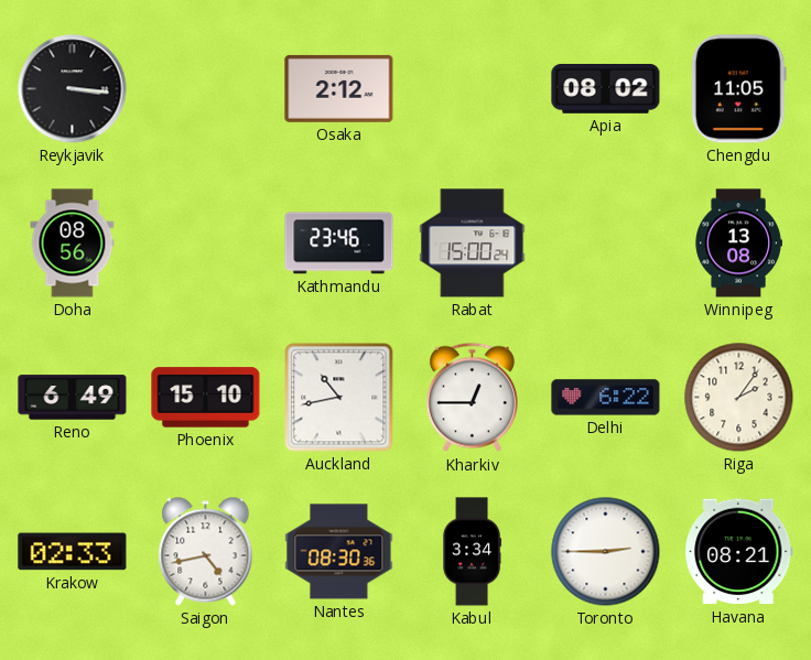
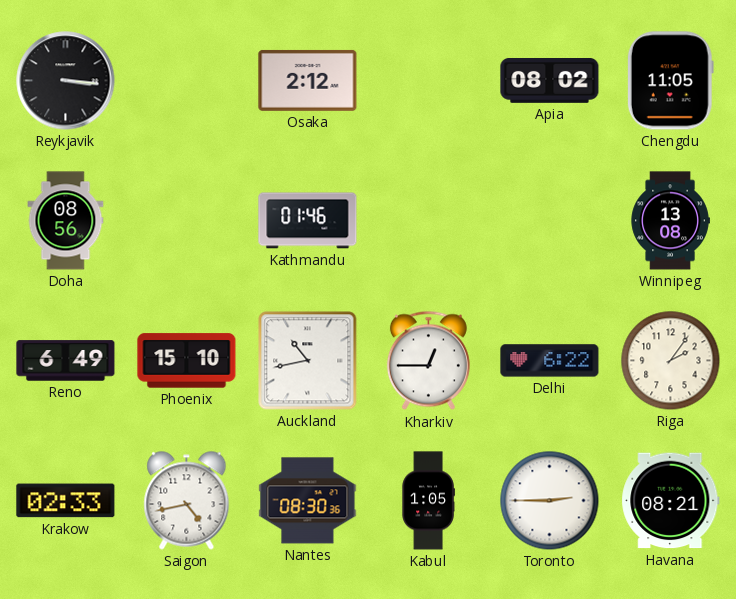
Kathmandu: 23:46 -> 01:46 (308, 221)
Rabat: 15:00 -> none (473, 244)
Kabul: 3:34 -> 1:05 (428, 501)
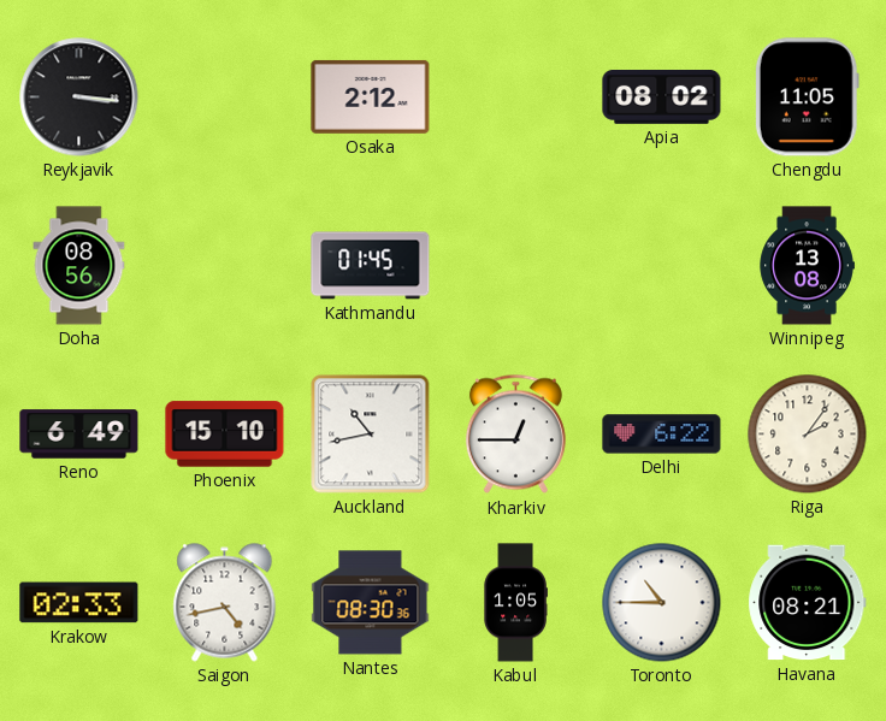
Kathmandu: 01:46 -> 01:45 (371, 266)
Toronto: 2:45 -> 10:45 (662, 603)
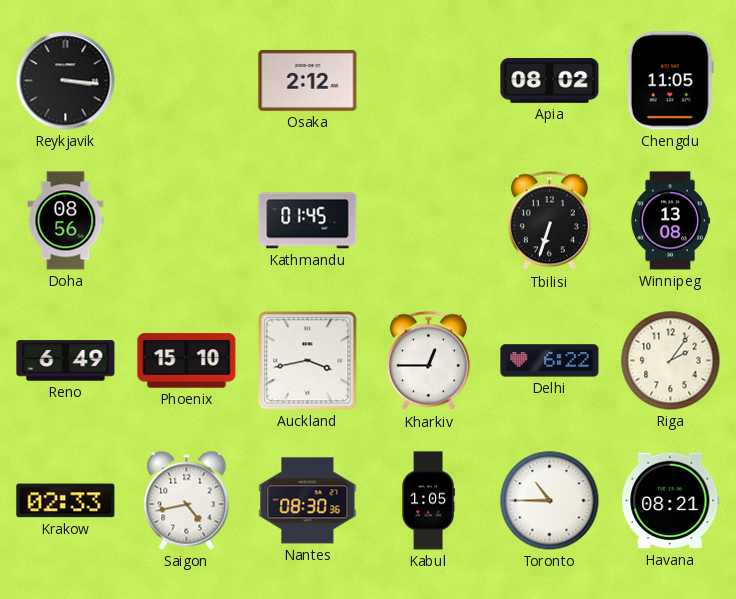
Tbilisi: none -> 6:33 (549, 221)
Auckland: 10:43 -> 3:43 (308, 361)
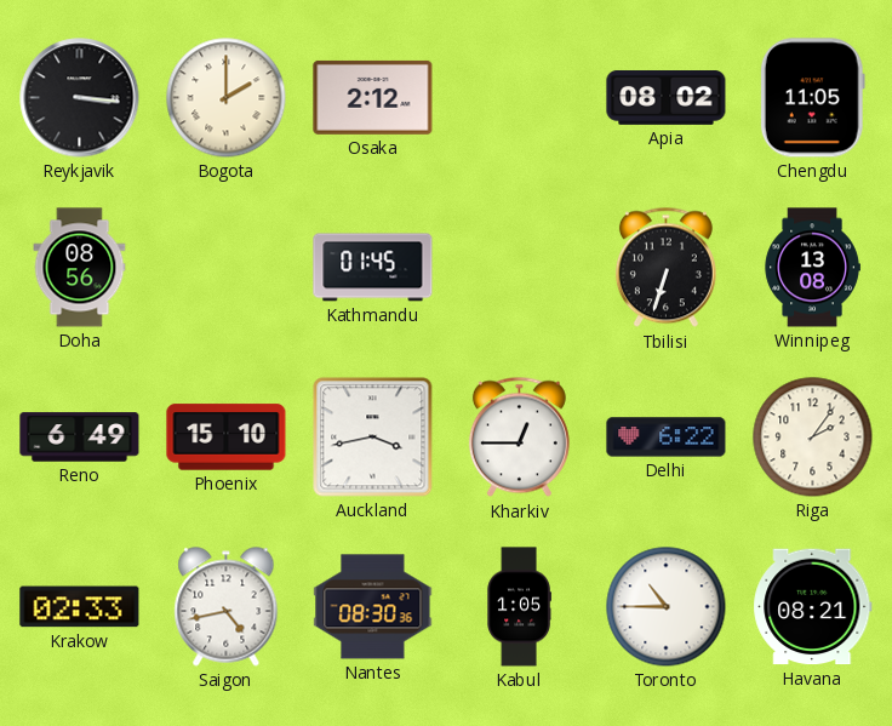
Bogota: none -> 2:00 (227, 98)
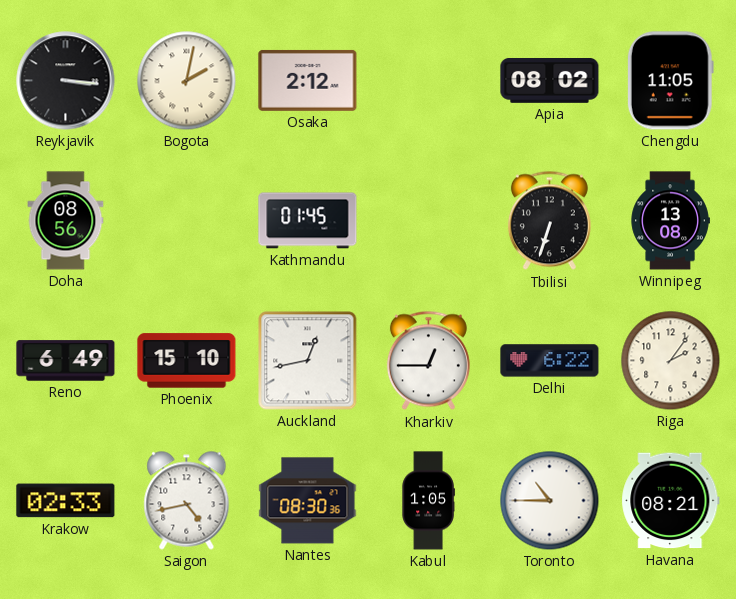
Bogota: 2:00 -> 2:02 (187, 81)
Auckland: 3:43 -> 12:43 (308, 361)
